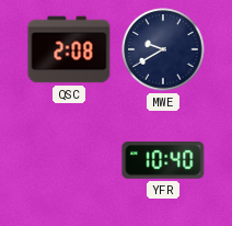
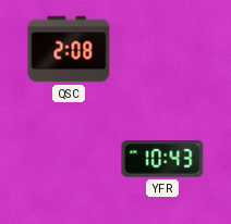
MWE: 9:40 -> none (163, 49)
YFR: 10:40 -> 10:43 (162, 159)
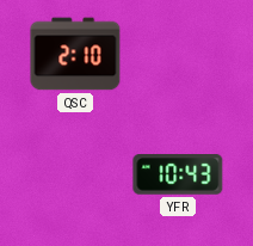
QSC: 2:08 -> 2:10 (75, 54)
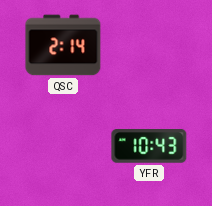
QSC: 2:10 -> 2:14 (63, 45)
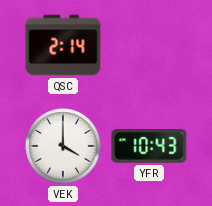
VEK: none -> 4:00 (63, 146)
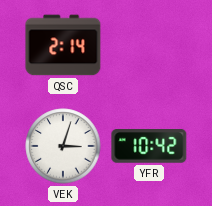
VEK: 4:00 -> 3:03 (63, 146)
YFR: 10:43 -> 10:42 (149, 146)
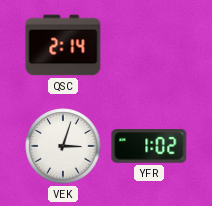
YFR: 10:42 -> 1:02 (149, 146)
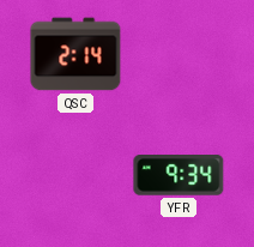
VEK: 3:03 -> none (63, 146)
YFR: 1:02 -> 9:34 (179, 175)
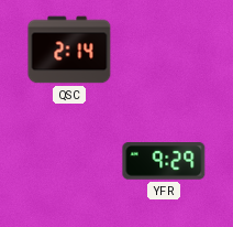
YFR: 9:34 -> 9:29 (164, 161)
